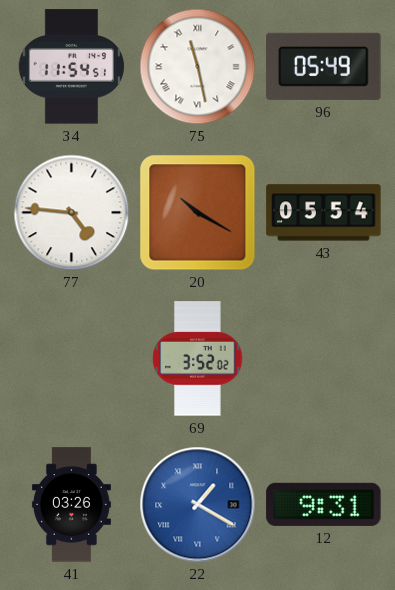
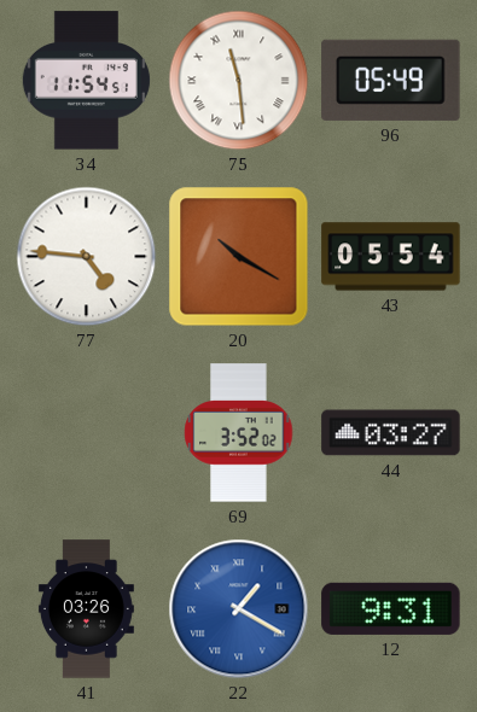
75: 11:28 -> 11:29 (239, 81)
44: none -> 03:27 (391, 433)
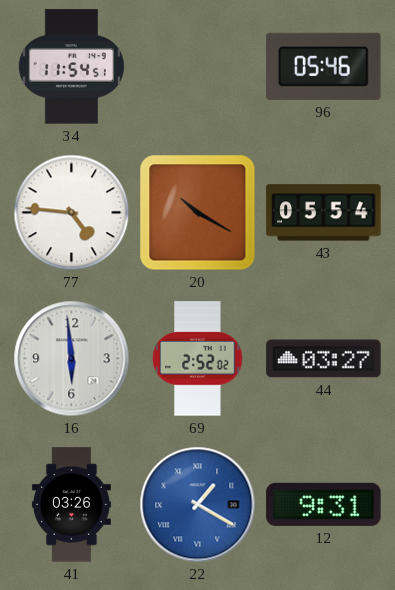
75: 11:29 -> none (239, 81)
96: 05:49 -> 05:46 (324, 66)
16: none -> 5:59 (72, 359)
69: 3:52 -> 2:52 (198, 359)
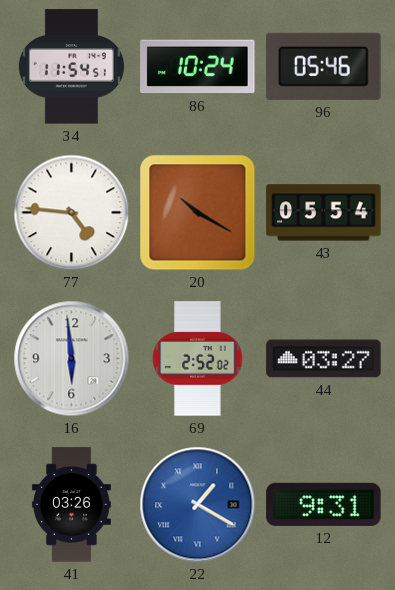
86: none -> 10:24 (198, 67)
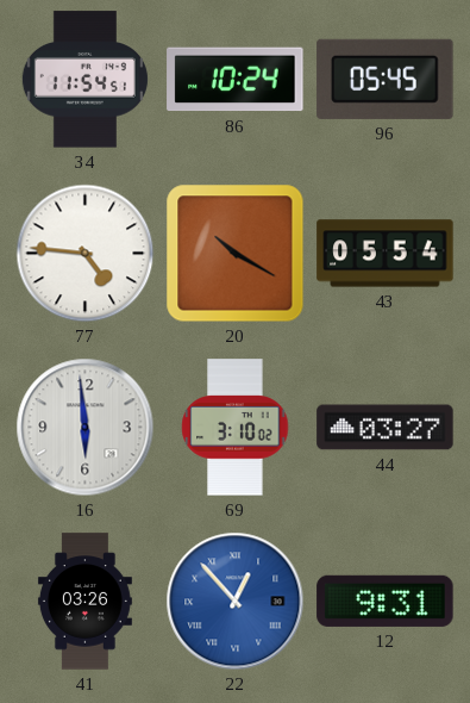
96: 05:46 -> 05:45 (386, 79)
69: 2:52 -> 3:10 (236, 428)
22: 1:20 -> 12:53 (236, 602)
